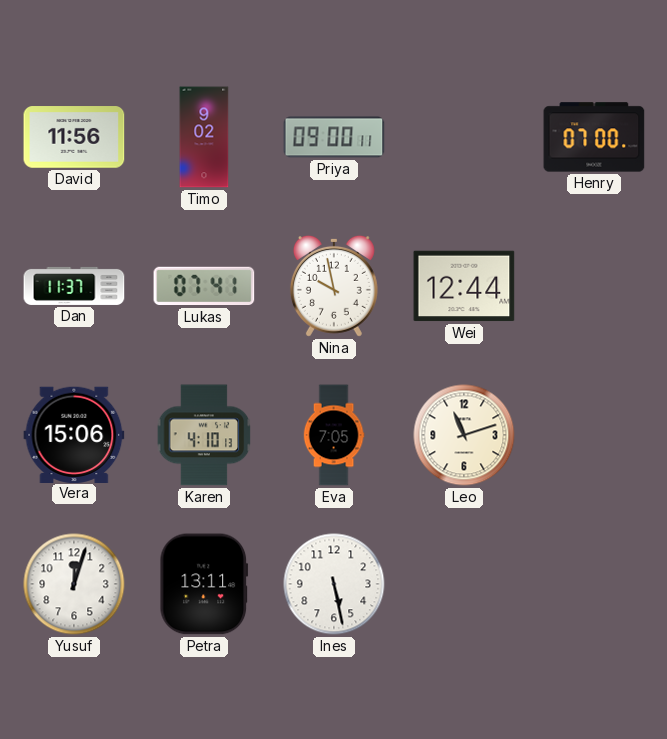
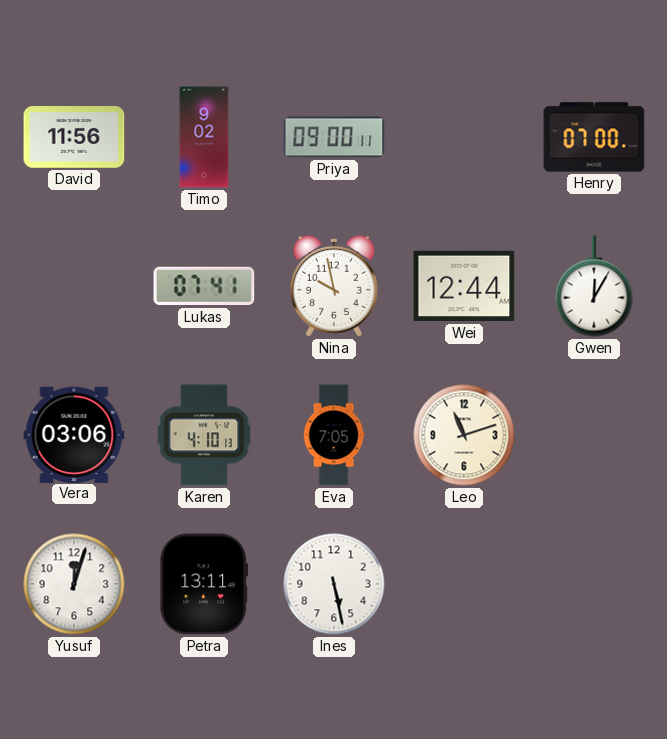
Dan: 11:37 -> none (74, 286)
Gwen: none -> 12:05 (594, 286)
Vera: 15:06 -> 03:06 (74, 434)
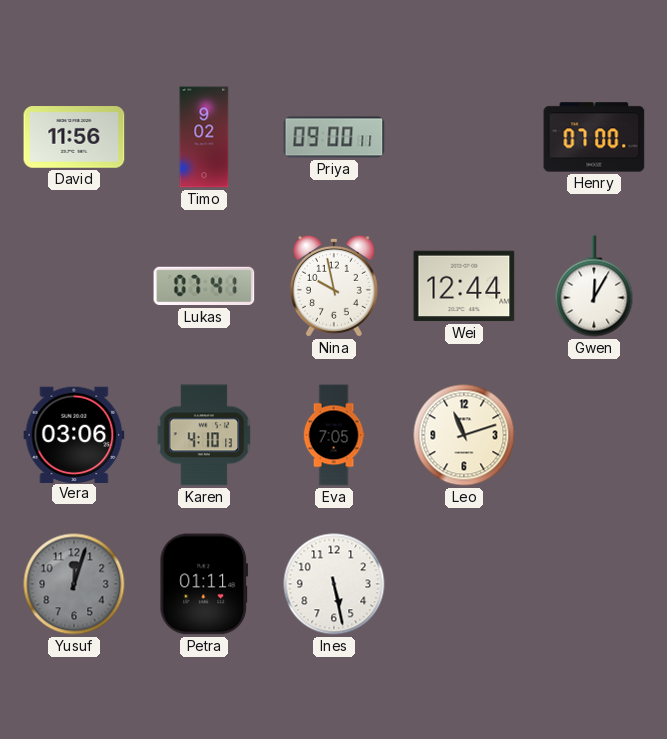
Yusuf dial: white -> grey (74, 584)
Petra: 13:11 -> 01:11 (204, 584)
